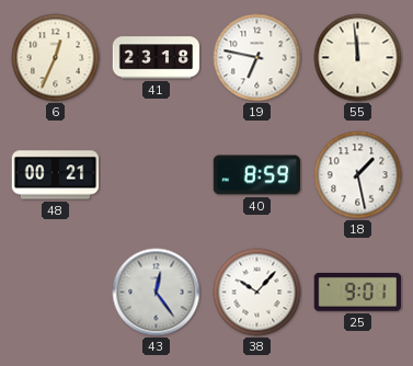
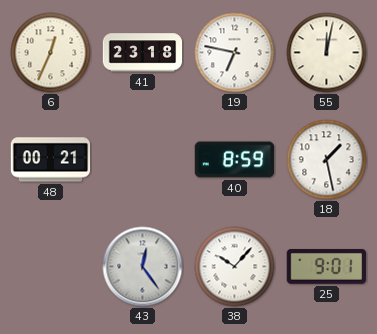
55: 11:59 -> 12:02 (327, 53)
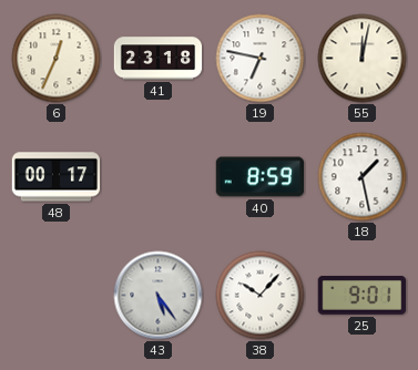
48: 00:21 -> 00:17 (57, 177)
43: 12:24 -> 5:24 (159, 296)
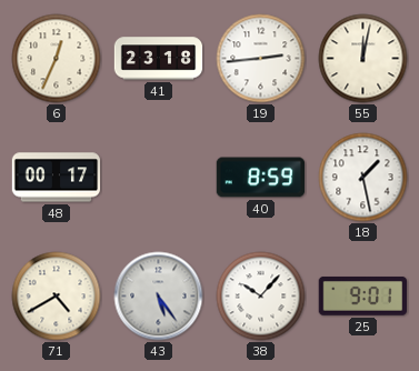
19: 6:47 -> 2:44 (261, 59)
71: none -> 4:40 (57, 297)
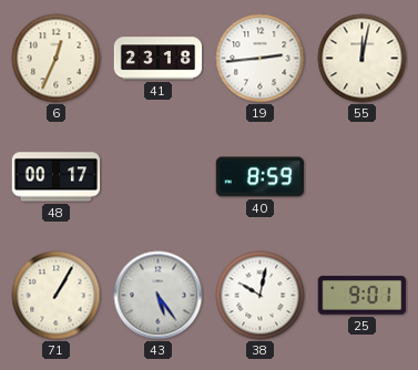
18: 1:28 -> none (363, 178)
71: 4:40 -> 1:05 (57, 296)
38: 10:07 -> 10:02 (261, 296)
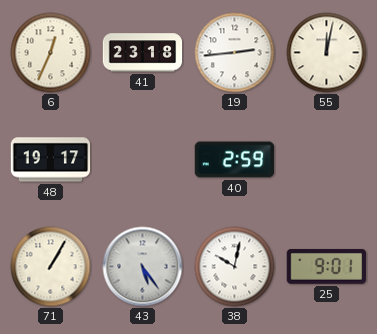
48: 00:17 -> 19:17 (51, 160)
40: 8:59 -> 2:59 (235, 160)
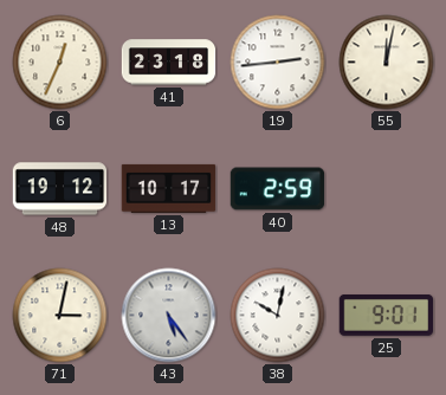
48: 19:17 -> 19:12 (60, 189)
13: none -> 10:17 (169, 188)
71: 1:05 -> 3:02 (60, 316)
